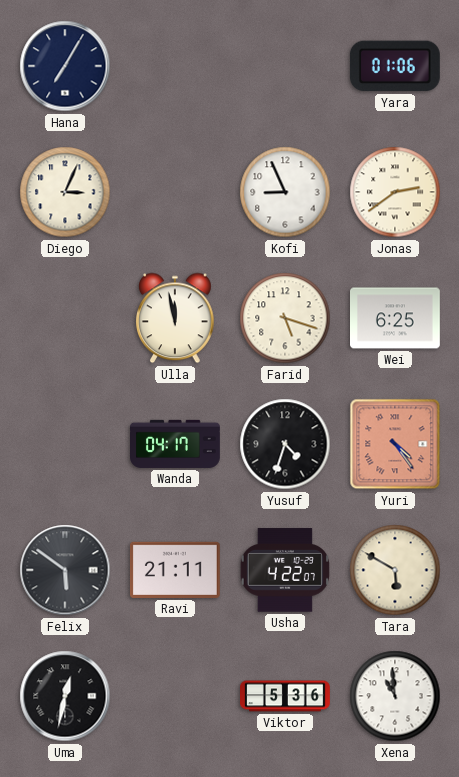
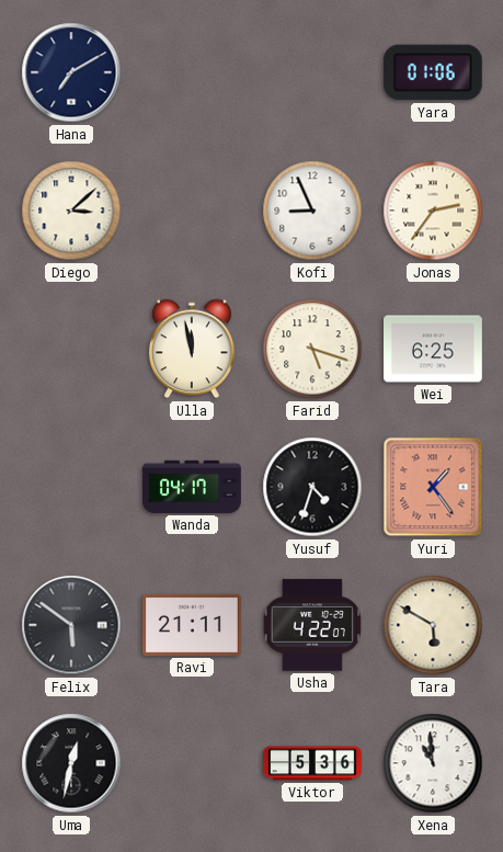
Hana: 7:05 -> 7:10 (71, 72)
Diego: 3:04 -> 3:08 (71, 211)
Jonas: 2:39 -> 2:36 (433, 211)
Yuri: 4:24 -> 1:24 (433, 487)
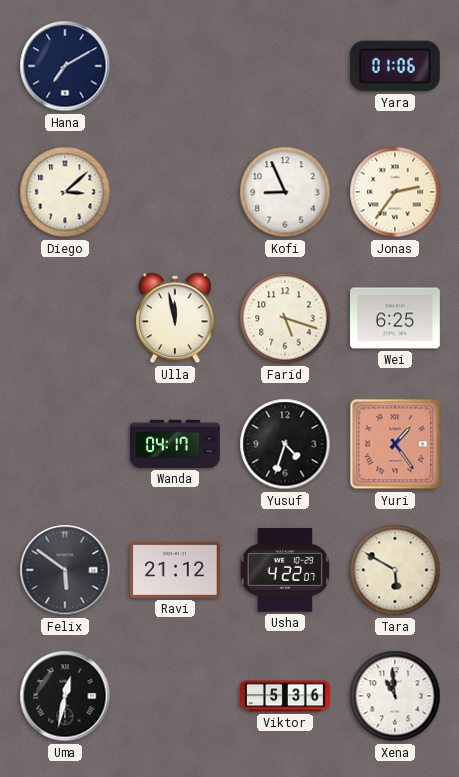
Ravi: 21:11 -> 21:12 (175, 570)
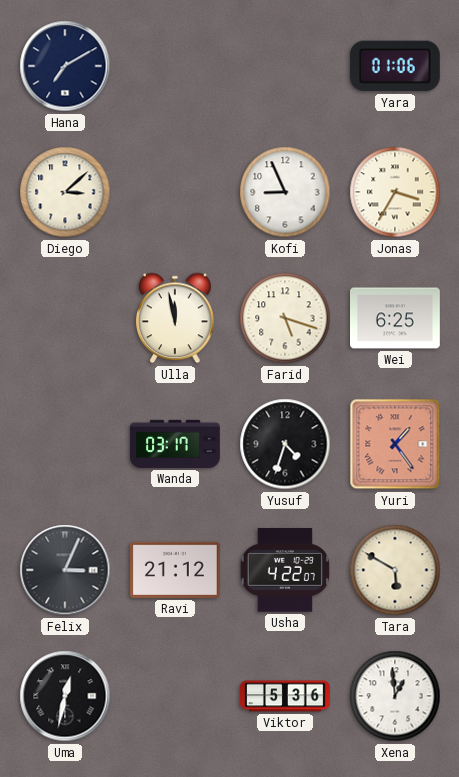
Jonas: 2:36 -> 3:35 (395, 192)
Wanda: 04:17 -> 03:17 (176, 444)
Felix: 5:51 -> 3:04 (65, 570)
Xena: 10:59 -> 12:59 (395, 696)
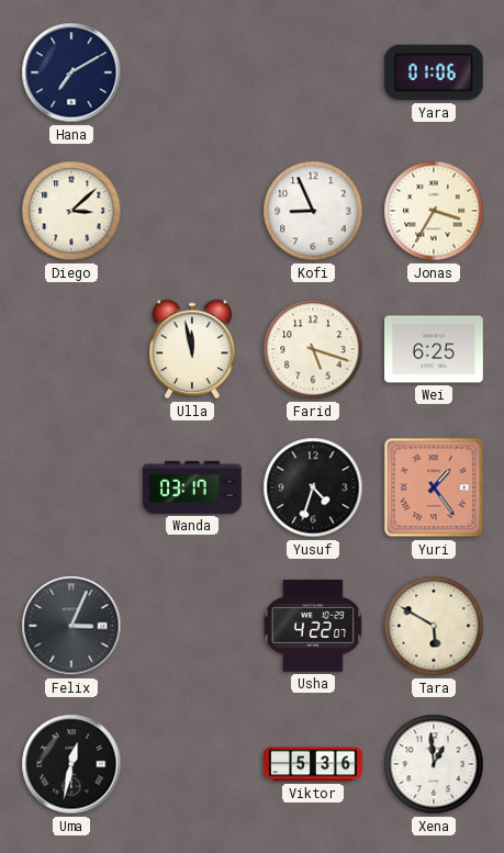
Ravi: 21:12 -> none (175, 570)
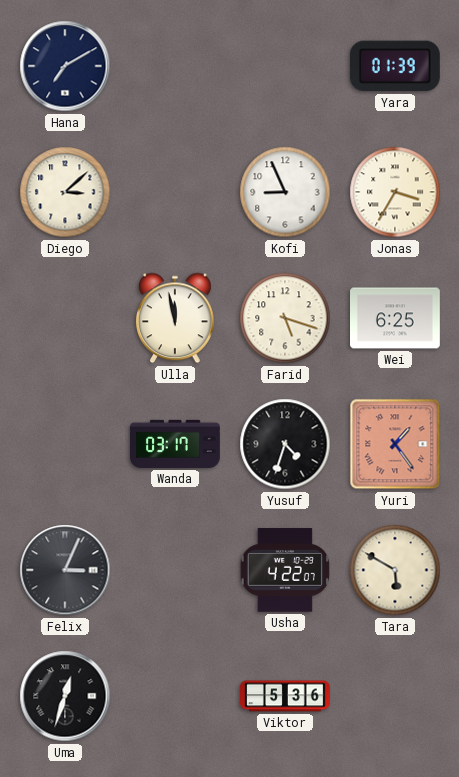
Yara: 01:06 -> 01:39 (395, 66)
Uma: 12:32 -> 12:33 (65, 696)
Xena: 12:59 -> none (434, 764)
